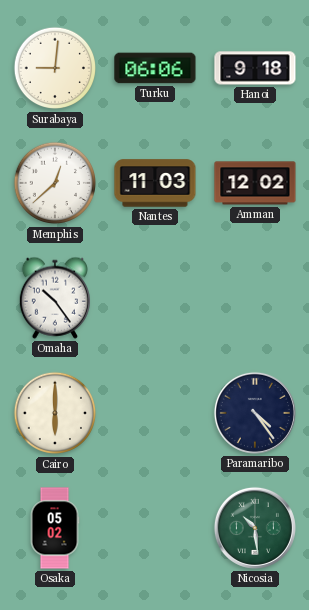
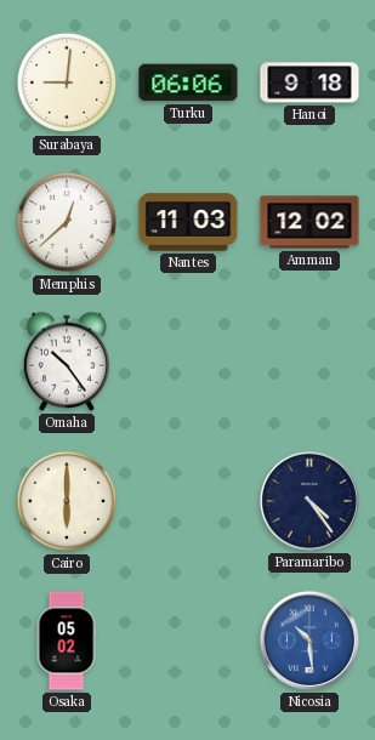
Nicosia dial: green -> blue (309, 641)
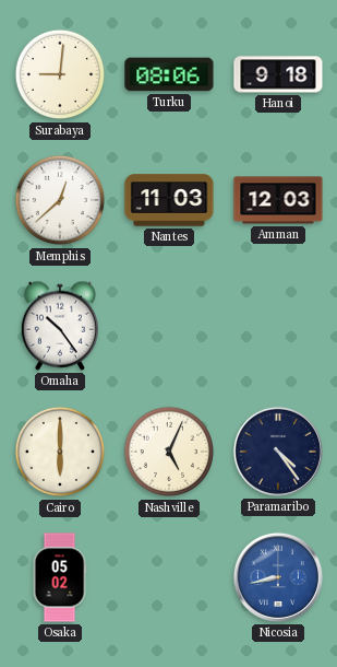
Turku: 06:06 -> 08:06 (169, 74)
Amman: 12:02 -> 12:03 (278, 200)
Nashville: none -> 5:04 (169, 452)
Nicosia: 10:29 -> 8:43 (278, 577)
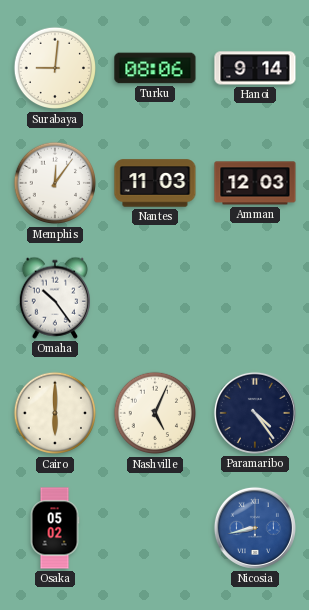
Hanoi: 9:18 -> 9:14 (255, 68)
Memphis: 12:38 -> 12:06 (55, 183)
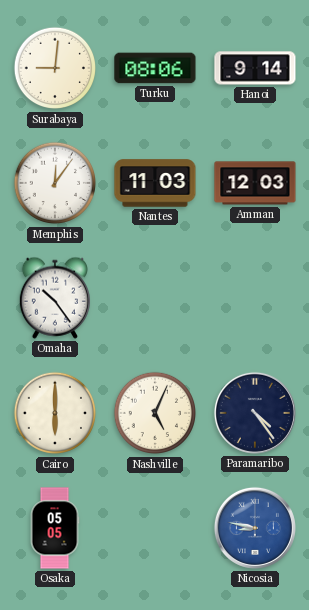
Osaka: 05:02 -> 05:05 (55, 528)
Nicosia: 8:43 -> 8:47 (255, 528)
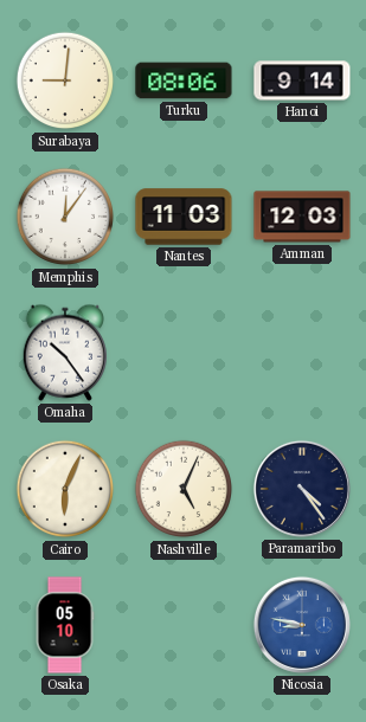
Cairo: 6:00 -> 6:04 (65, 489)
Osaka: 05:05 -> 05:10 (65, 625)
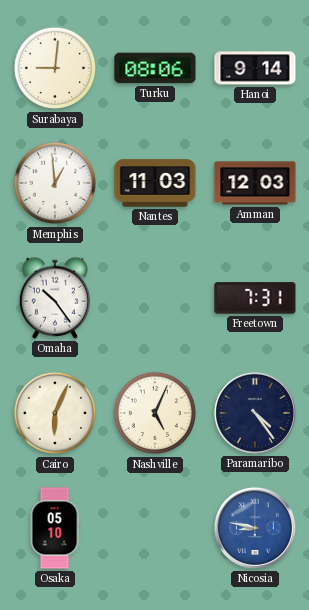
Memphis: 12:06 -> 12:59 (55, 183)
Freetown: none -> 7:31 (255, 298)
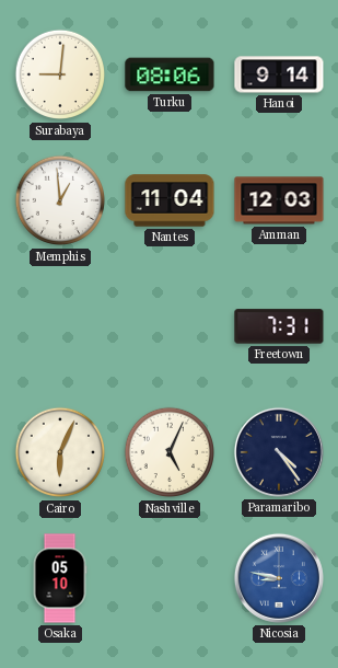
Nantes: 11:03 -> 11:04 (170, 200)
Omaha: 10:24 -> none (54, 298)
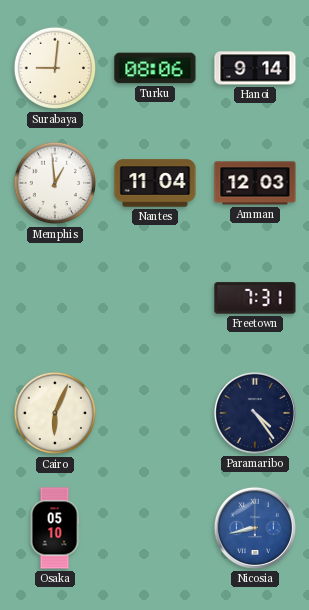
Nashville: 5:04 -> none (170, 452)
Nicosia: 8:47 -> 8:43 (255, 528)
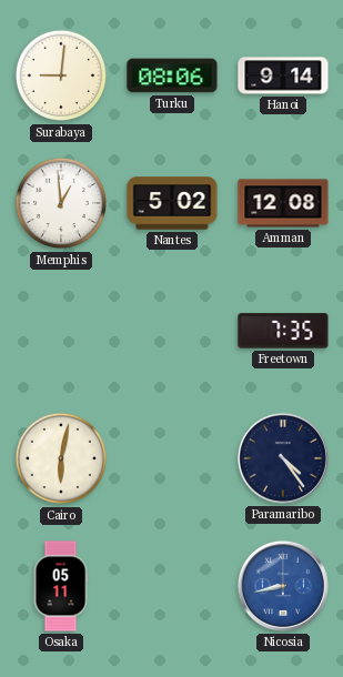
Nantes: 11:04 -> 5:02 (172, 203)
Amman: 12:03 -> 12:08 (283, 203)
Freetown: 7:31 -> 7:35 (283, 331)
Cairo: 6:04 -> 6:02 (61, 458)
Osaka: 05:10 -> 05:11 (61, 586)
